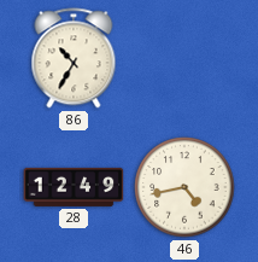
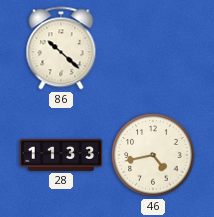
86: 10:35 -> 10:22 (61, 48)
28: 12:49 -> 11:33 (61, 155)
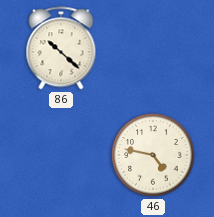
28: 11:33 -> none (61, 155)
46: 4:43 -> 4:47 (153, 155)
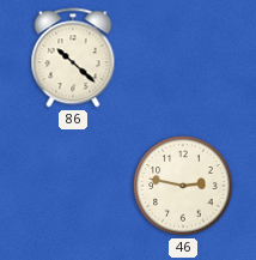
46: 4:47 -> 2:47 (183, 186)
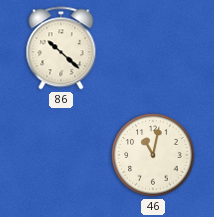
46: 2:47 -> 11:02 (153, 155)
